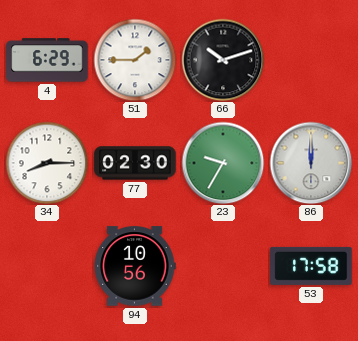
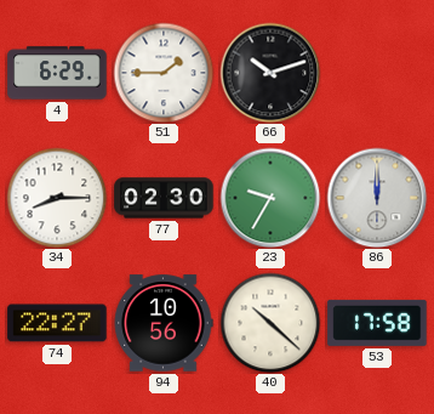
74: none -> 22:27 (57, 323)
40: none -> 10:22 (270, 323)
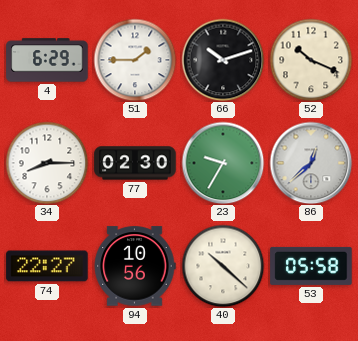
52: none -> 10:19 (311, 60)
86: 12:00 -> 12:38 (311, 163)
53: 17:58 -> 05:58 (311, 266)
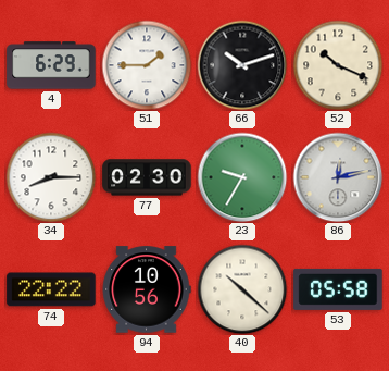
86: 12:38 -> 12:13 (338, 177)
74: 22:27 -> 22:22 (51, 289)
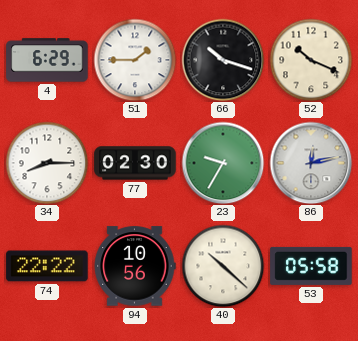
66: 10:12 -> 10:18 (223, 60)
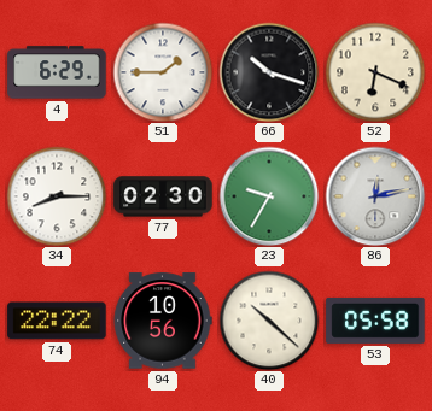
52: 10:19 -> 6:19 (375, 72)
